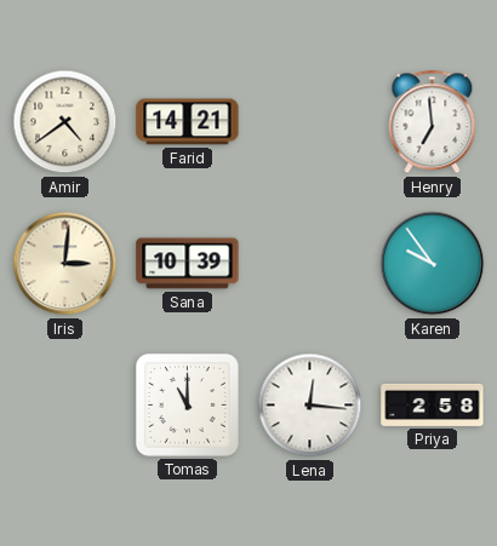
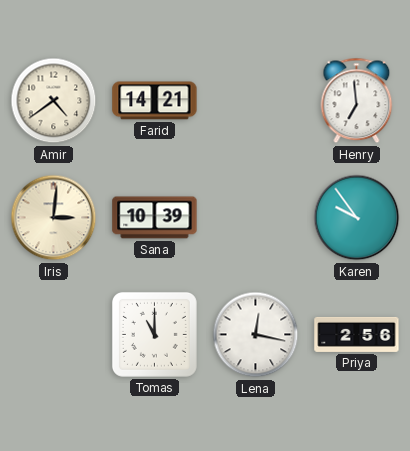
Lena: 12:16 -> 12:17 (256, 335)
Priya: 2:58 -> 2:56 (357, 334)
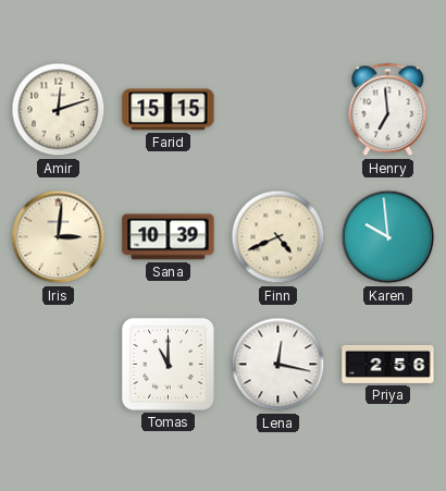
Amir: 4:39 -> 12:12 (59, 110)
Farid: 14:21 -> 15:15 (169, 110)
Finn: none -> 4:41 (278, 237)
Karen: 9:54 -> 9:59 (388, 237)
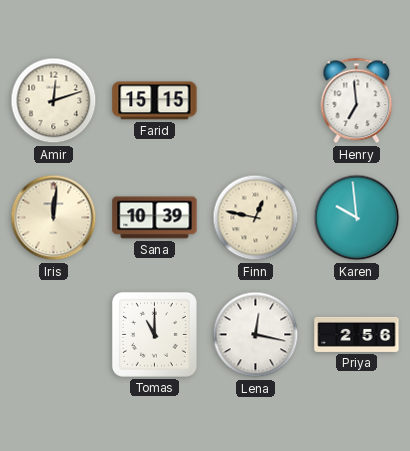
Iris: 3:01 -> 12:01 (54, 218)
Finn: 4:41 -> 12:47 (256, 218)
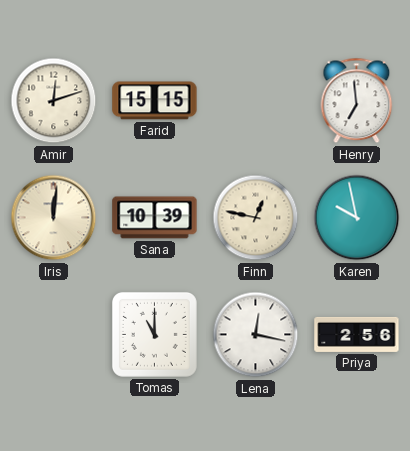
Karen: 9:59 -> 9:58 (357, 218)
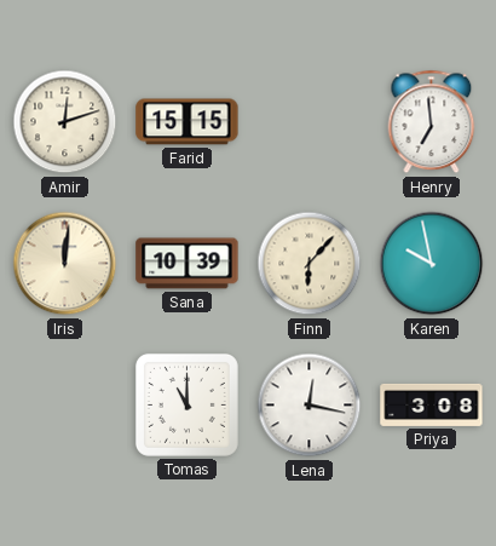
Finn: 12:47 -> 6:07 (310, 264)
Priya: 2:56 -> 3:08 (432, 404)
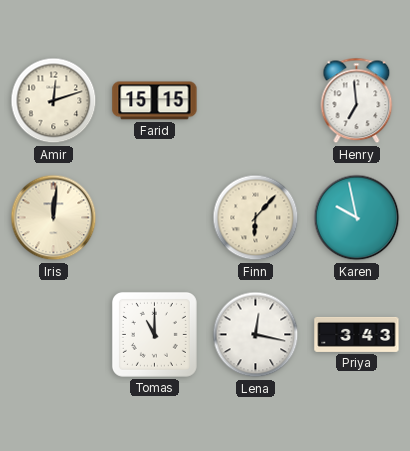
Sana: 10:39 -> none (188, 264)
Priya: 3:08 -> 3:43 (357, 334)
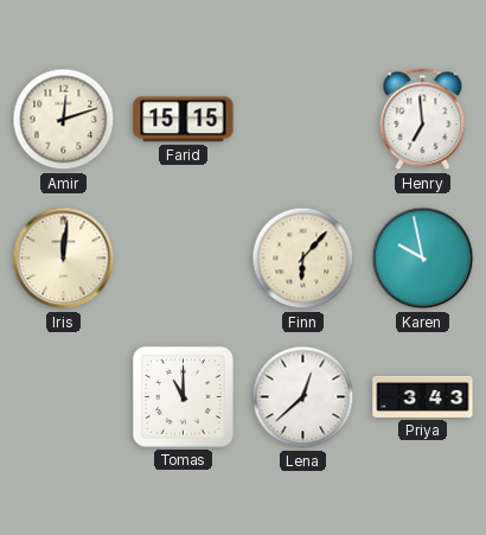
Lena: 12:17 -> 12:38 (303, 397)
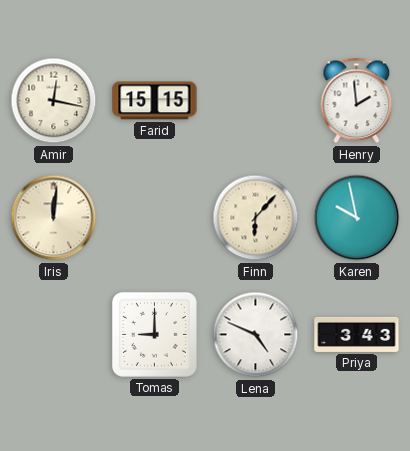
Amir: 12:12 -> 12:17 (54, 101)
Henry: 6:59 -> 1:59 (357, 101)
Tomas: 11:00 -> 9:00 (154, 334)
Lena: 12:38 -> 4:49 (256, 335)
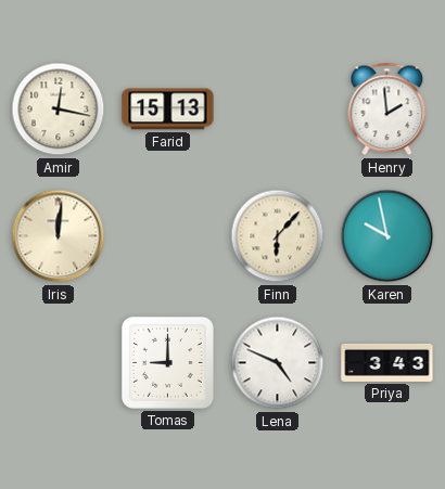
Farid: 15:15 -> 15:13 (168, 110)
